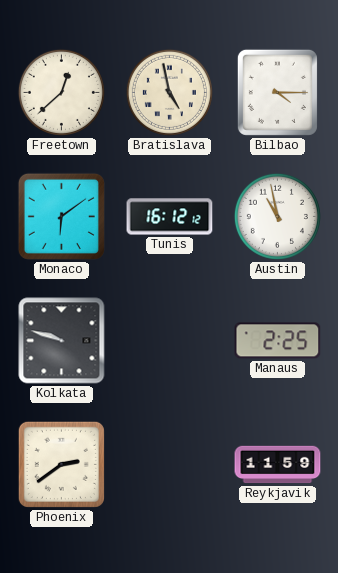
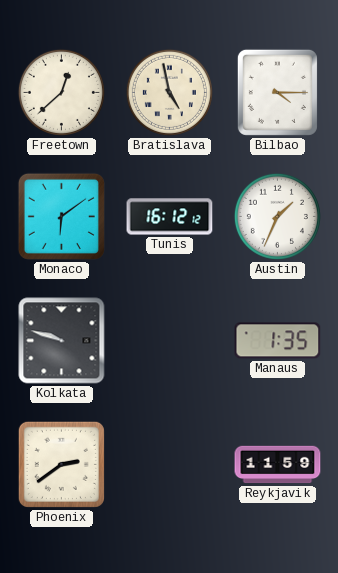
Austin: 10:58 -> 1:34 (277, 216)
Manaus: 2:25 -> 1:35 (278, 341)
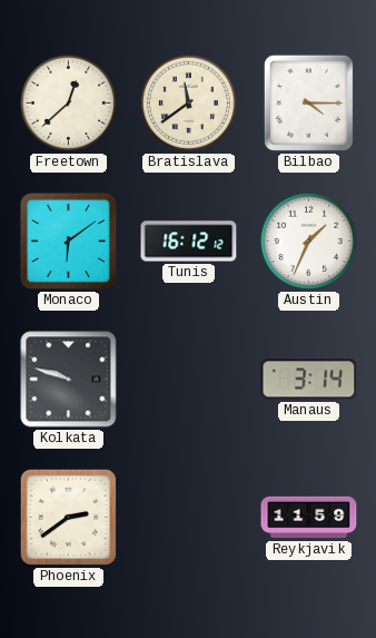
Bratislava: 4:58 -> 11:39 (188, 102)
Manaus: 1:35 -> 3:14 (309, 380)
